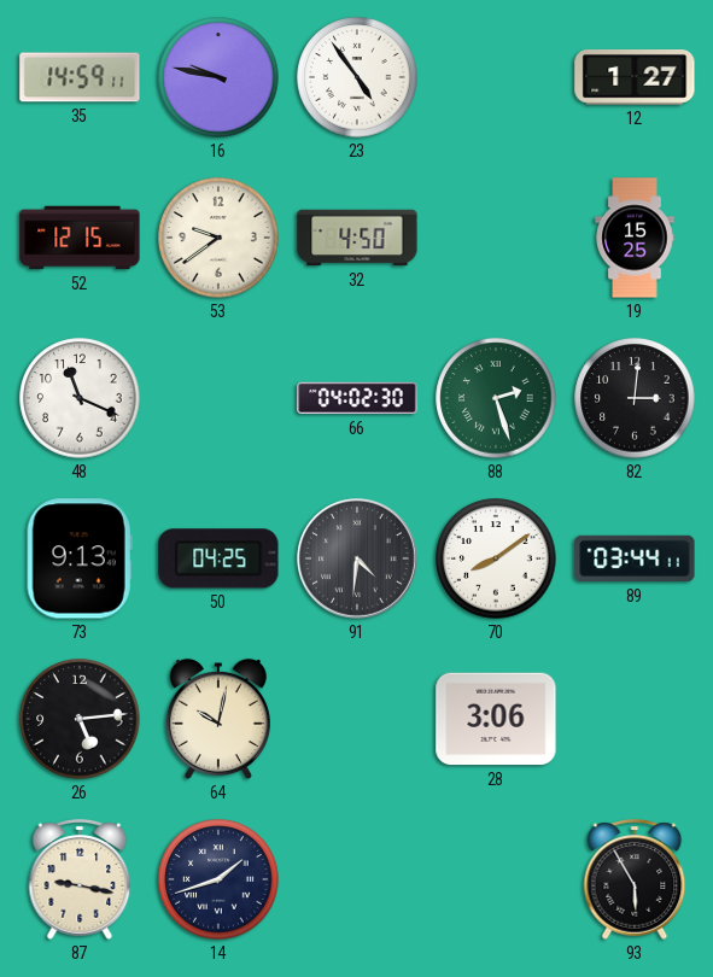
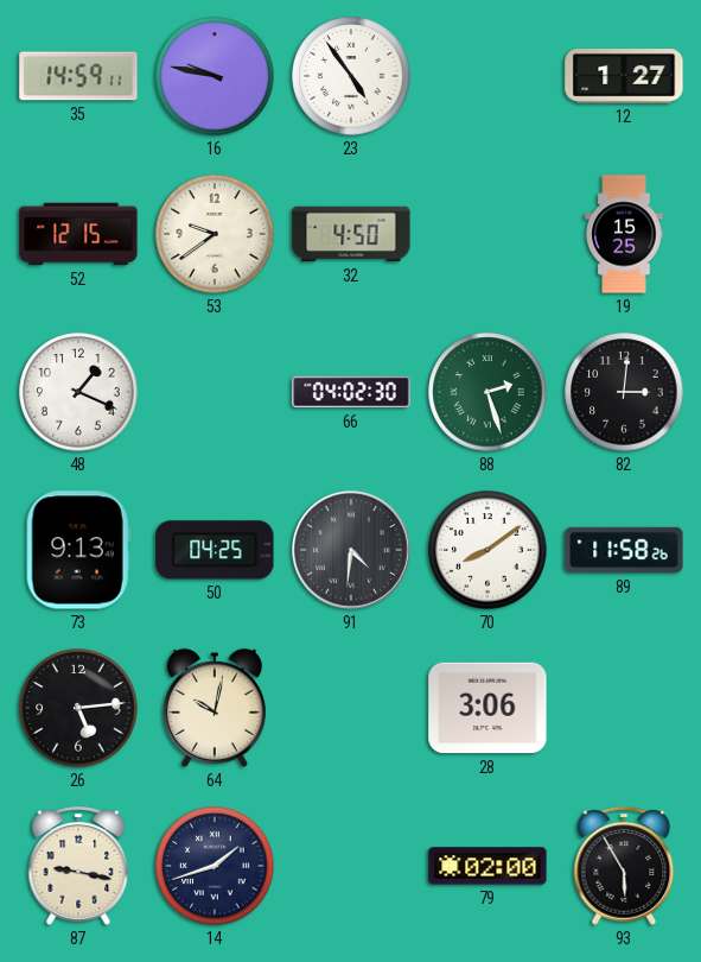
48: 11:19 -> 1:19 (78, 392)
89: 03:44 -> 11:58 (624, 550)
79: none -> 02:00 (487, 866)
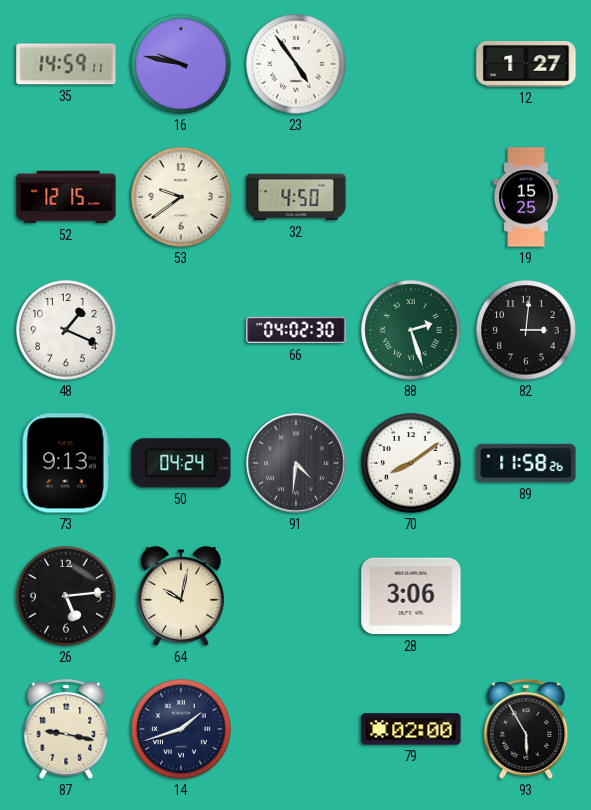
50: 04:25 -> 04:24 (181, 463)
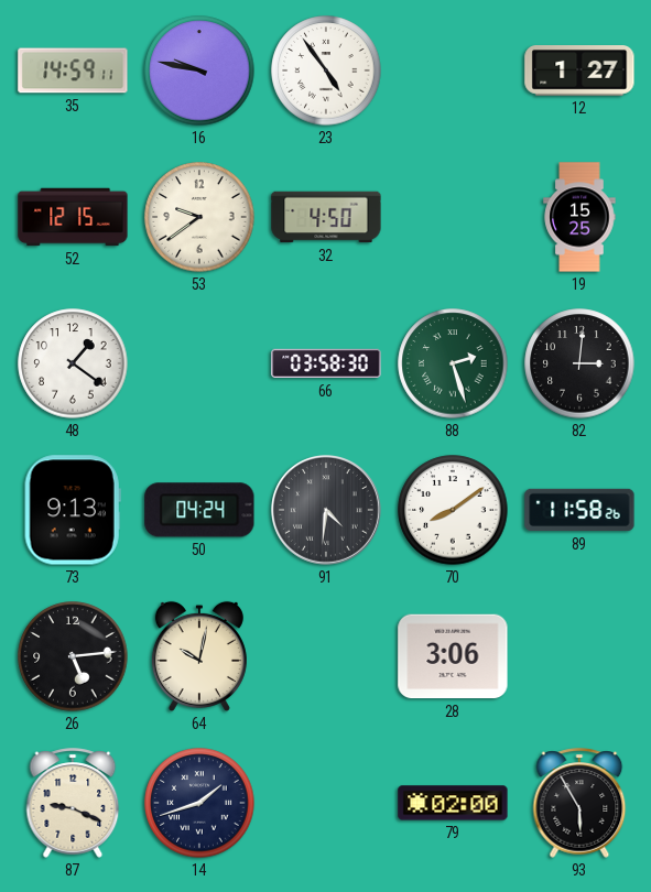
48: 1:19 -> 1:21 (73, 363)
66: 04:02 -> 03:58 (326, 363)
87: 9:17 -> 9:19 (73, 803)
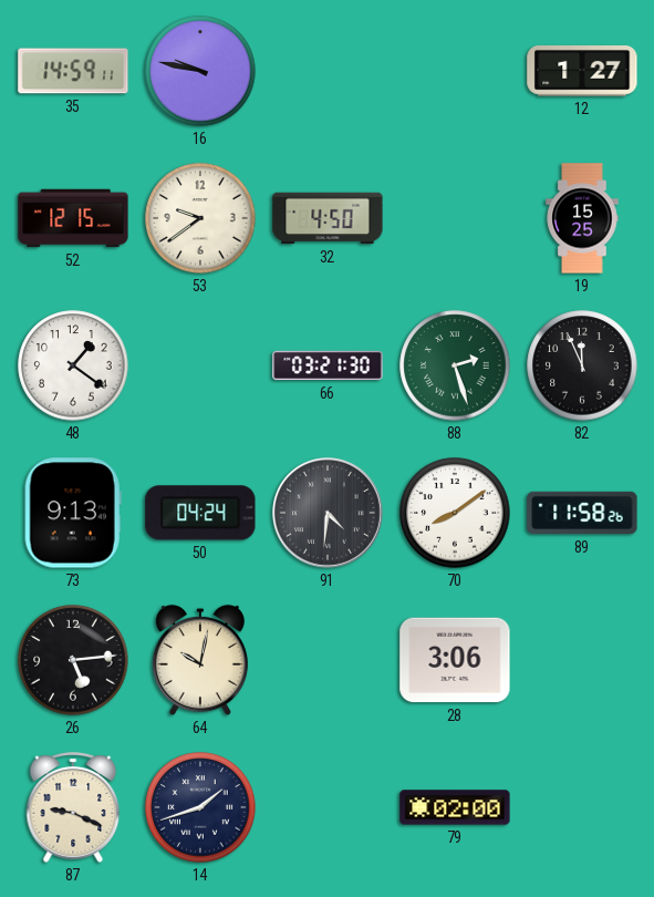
23: 4:54 -> none (326, 70)
66: 03:58 -> 03:21 (328, 365)
82: 3:01 -> 11:56 (582, 365)
93: 5:55 -> none (579, 803)
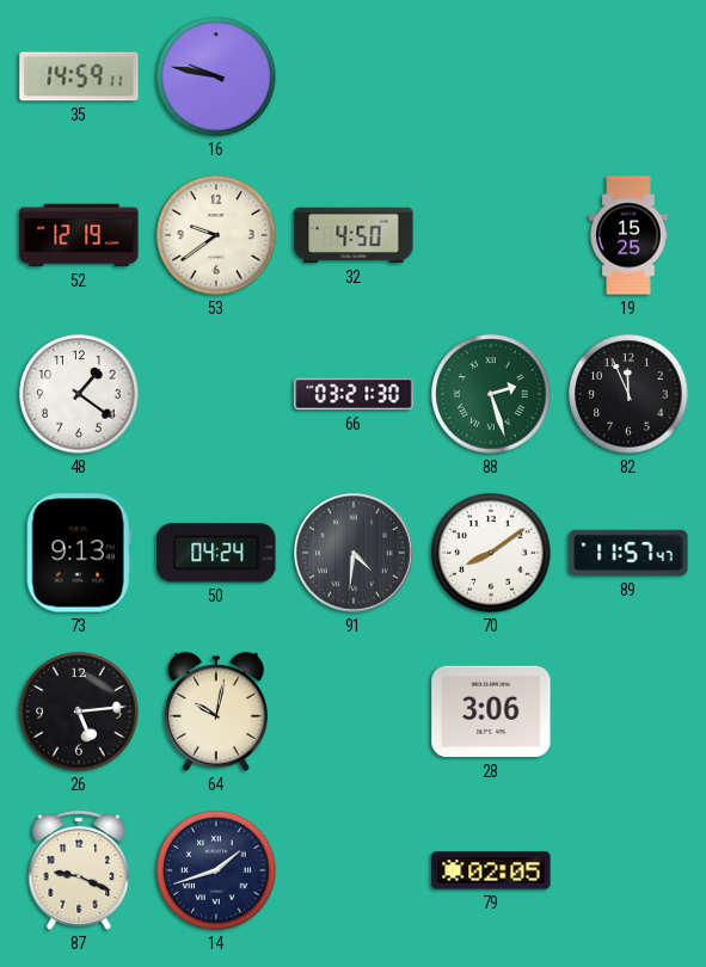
12: 1:27 -> none (582, 72)
52: 12:15 -> 12:19 (79, 235)
89: 11:58 -> 11:57 (628, 553)
79: 02:00 -> 02:05 (491, 870)
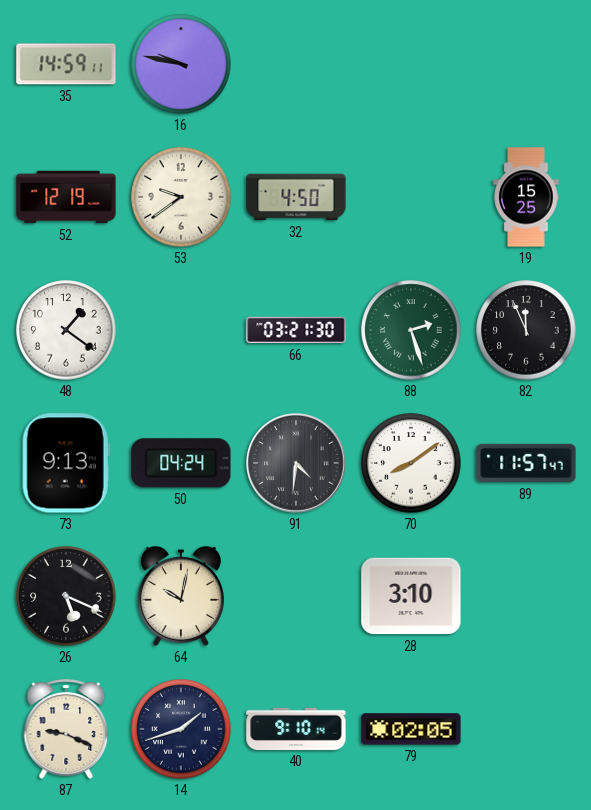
26: 5:14 -> 5:19 (66, 596)
28: 3:06 -> 3:10 (411, 596)
40: none -> 9:10 (296, 729)
